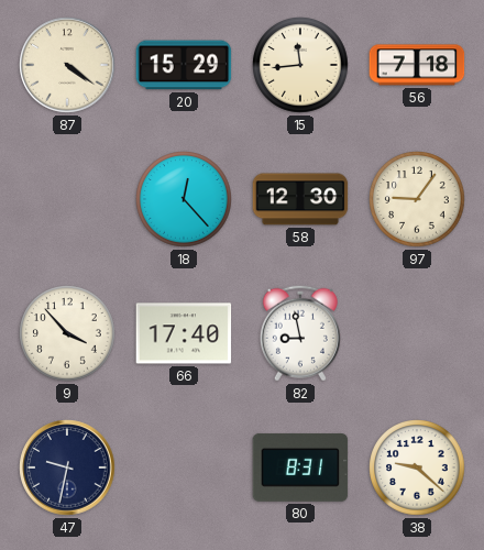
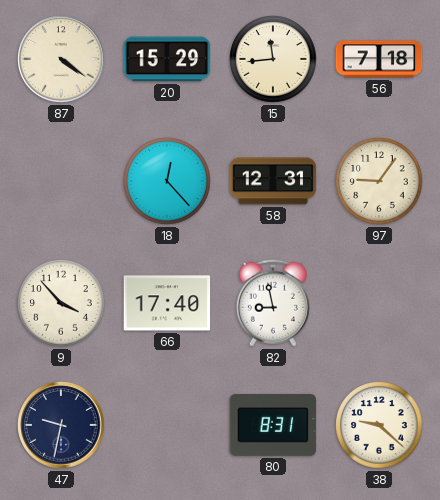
58: 12:30 -> 12:31 (273, 181)
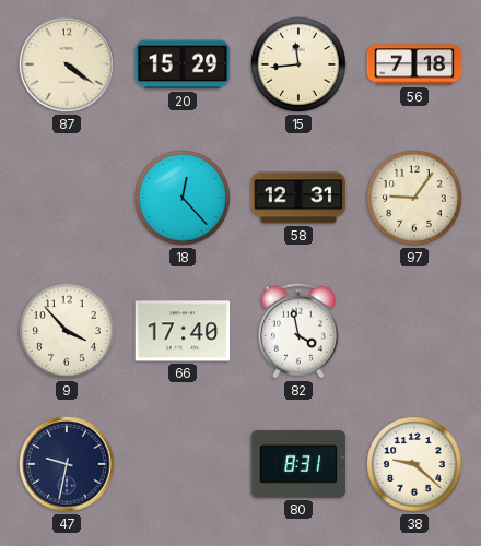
82: 8:58 -> 3:58 (298, 331)
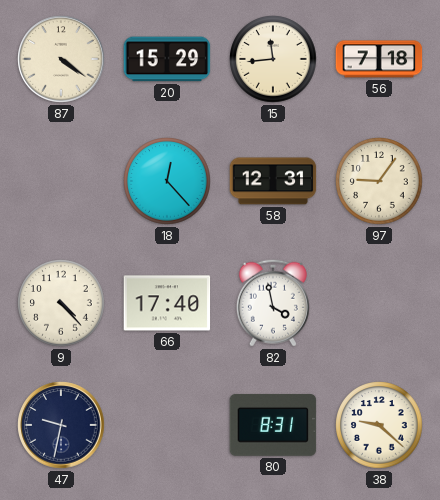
9: 3:53 -> 4:23 (61, 303)
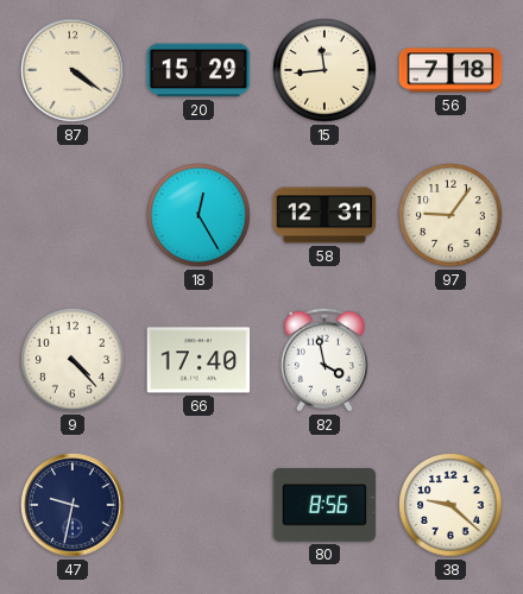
18: 12:23 -> 12:25 (199, 215)
80: 8:31 -> 8:56 (324, 505)
